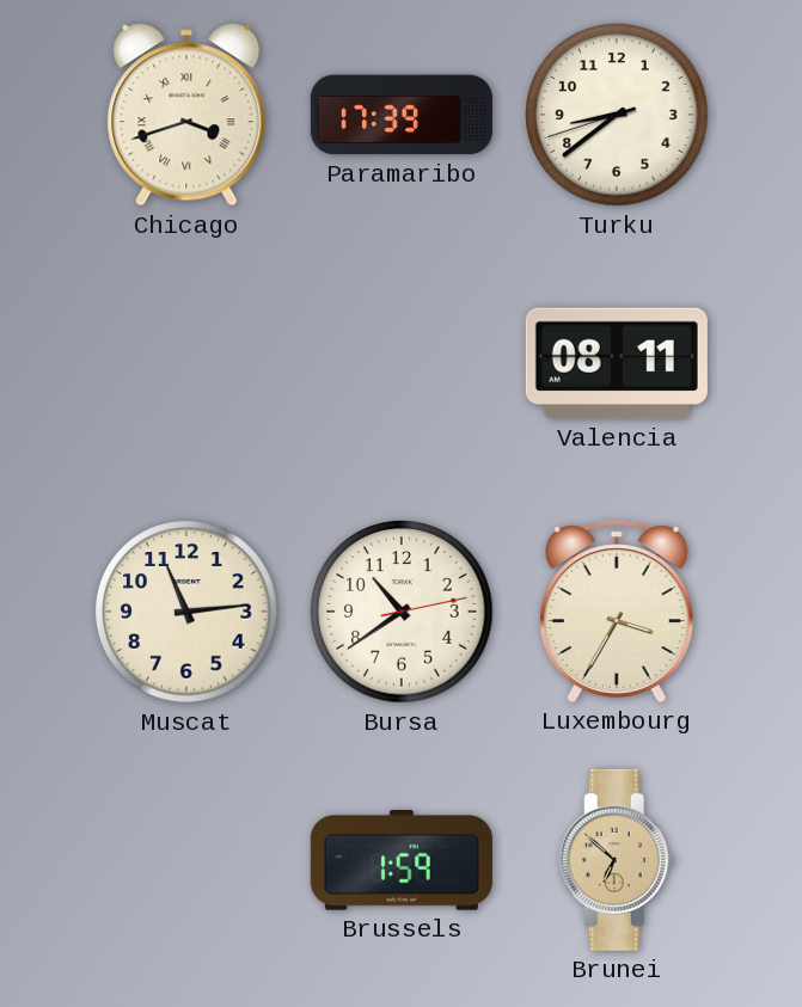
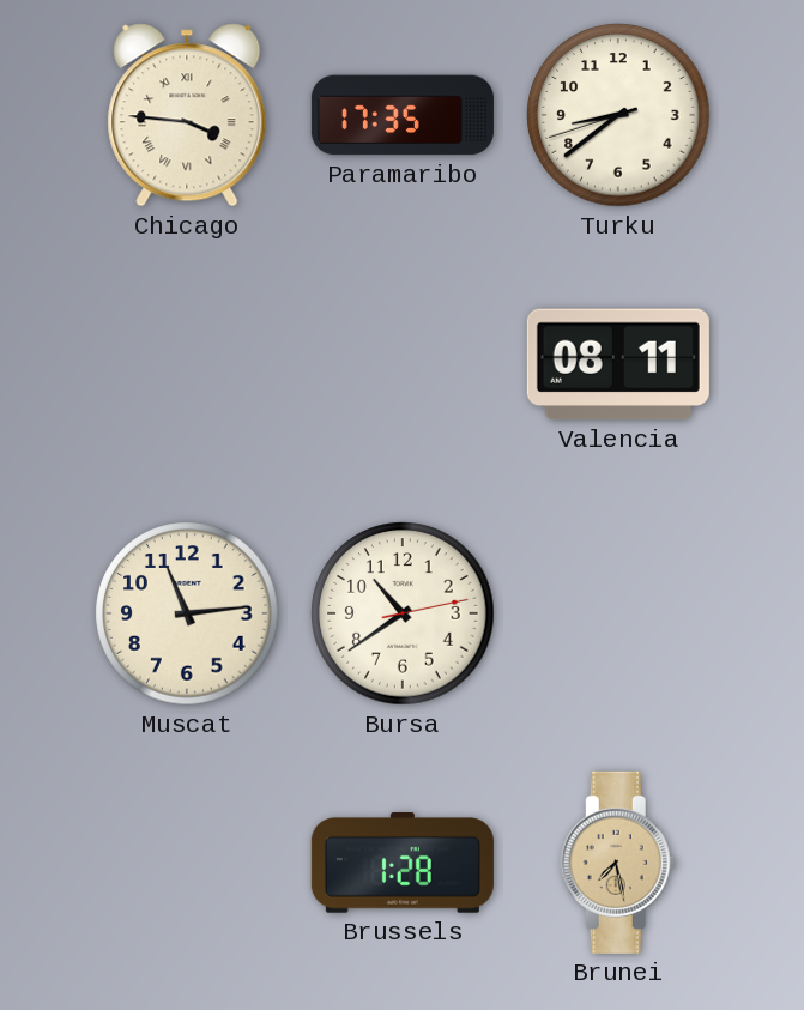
Chicago: 3:42 -> 3:46 (187, 115)
Paramaribo: 17:39 -> 17:35 (403, 115)
Luxembourg: 3:35 -> none (617, 612)
Brussels: 1:59 -> 1:28 (403, 863)
Brunei: 6:52 -> 7:28 (618, 863)
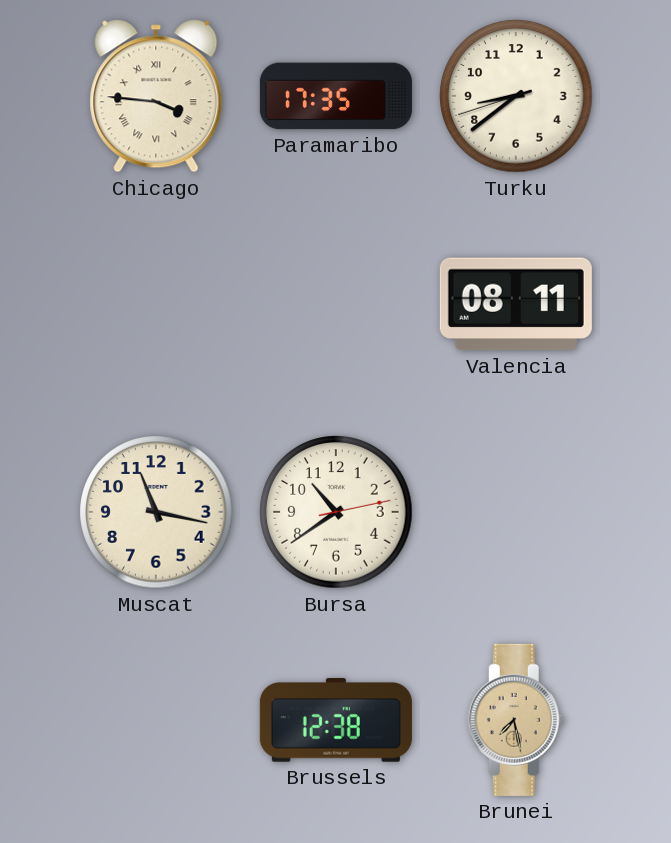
Muscat: 11:14 -> 11:17 (156, 512)
Brussels: 1:28 -> 12:38 (336, 720)
